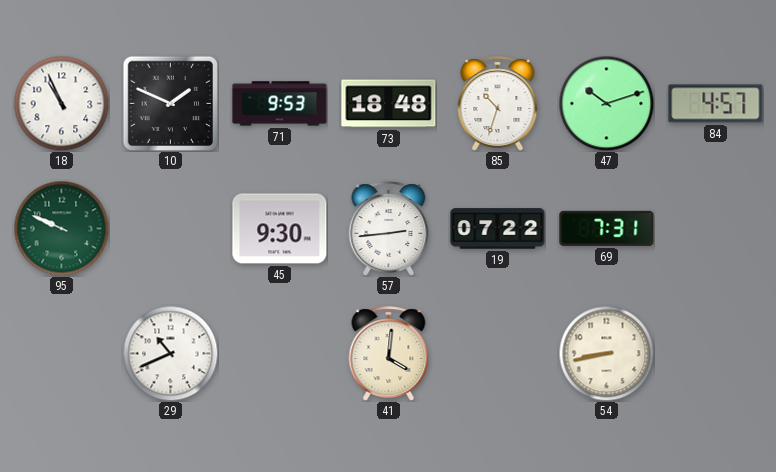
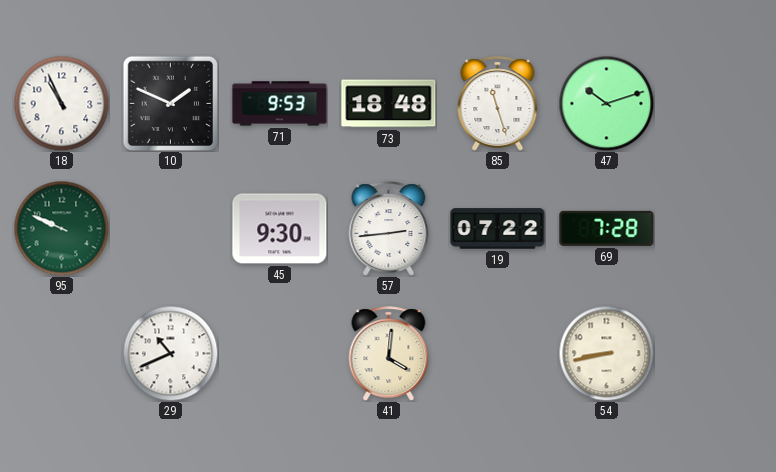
85: 10:33 -> 11:27 (498, 104)
84: 4:57 -> none (716, 104)
69: 7:31 -> 7:28 (607, 228)
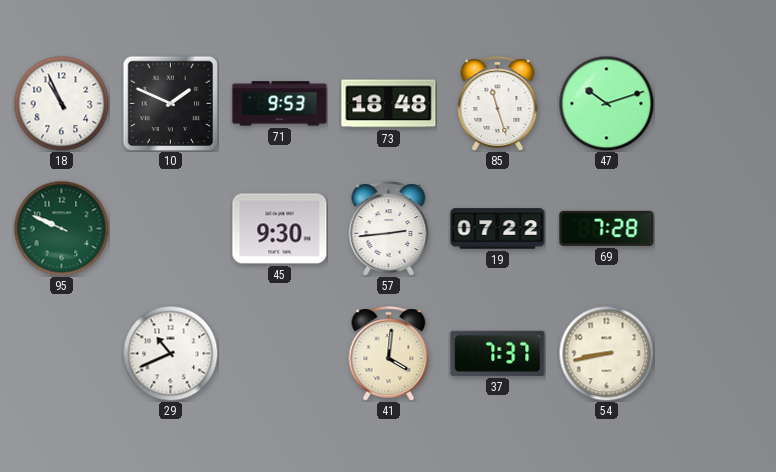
37: none -> 7:37 (498, 353)
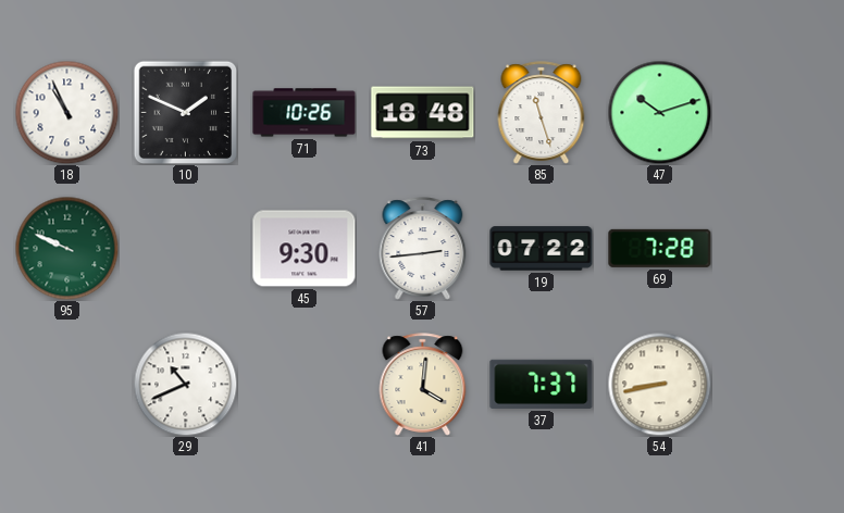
71: 9:53 -> 10:26 (305, 113)
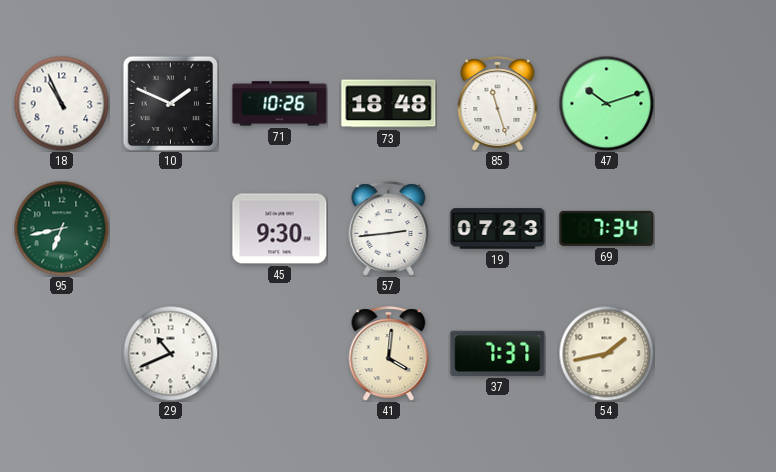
95: 9:49 -> 6:43 (61, 228)
19: 07:22 -> 07:23 (498, 229)
69: 7:28 -> 7:34 (607, 228)
54: 8:43 -> 1:43 (606, 353)
